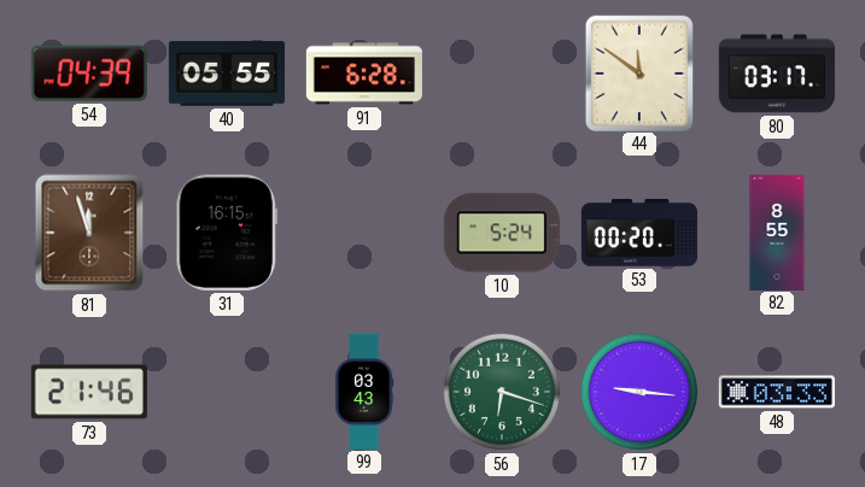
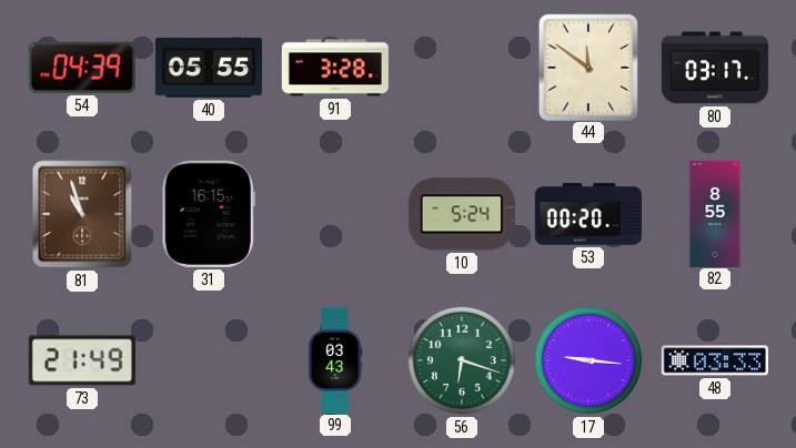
91: 6:28 -> 3:28 (335, 68)
81: 11:57 -> 10:57 (82, 214)
73: 21:46 -> 21:49 (82, 360)
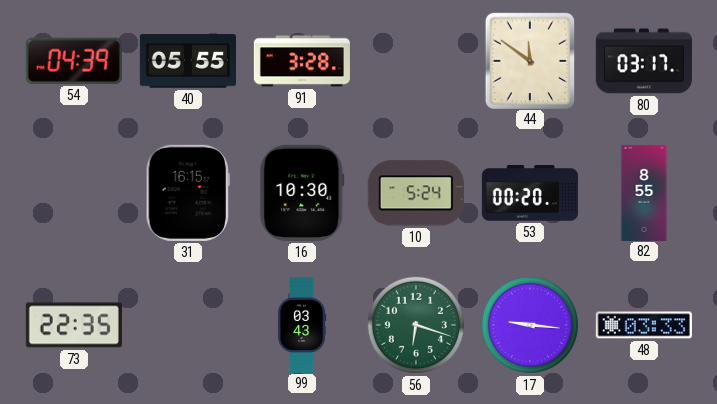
81: 10:57 -> none (82, 214)
16: none -> 10:30 (302, 193)
73: 21:49 -> 22:35 (74, 325)
